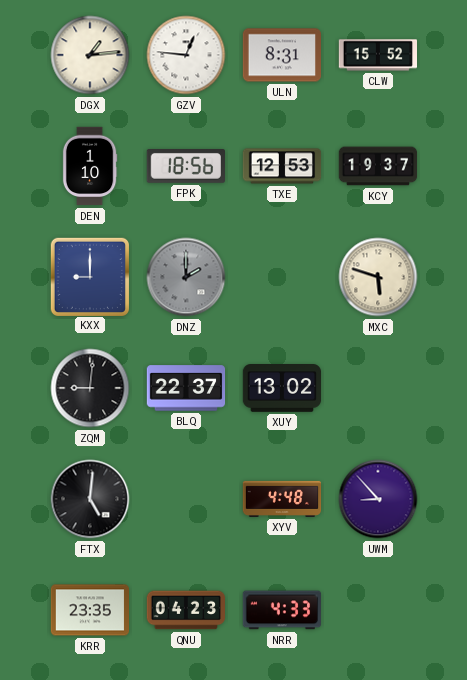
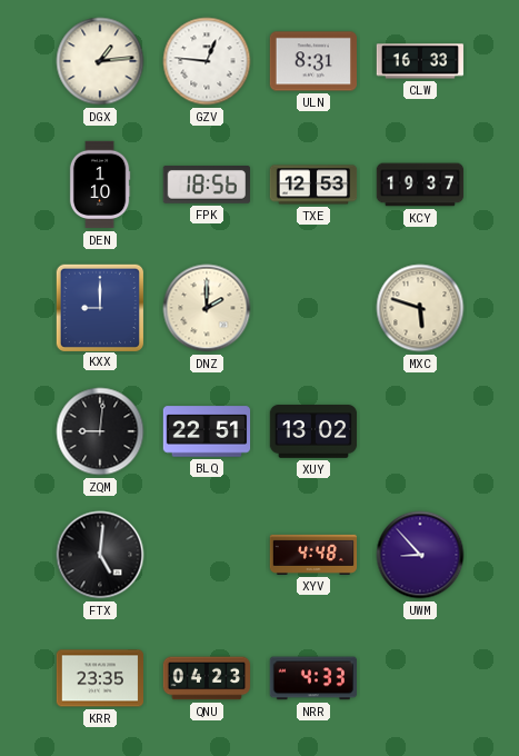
CLW: 15:52 -> 16:33 (420, 61)
DNZ dial: grey -> cream (207, 308)
BLQ: 22:37 -> 22:51 (207, 431)
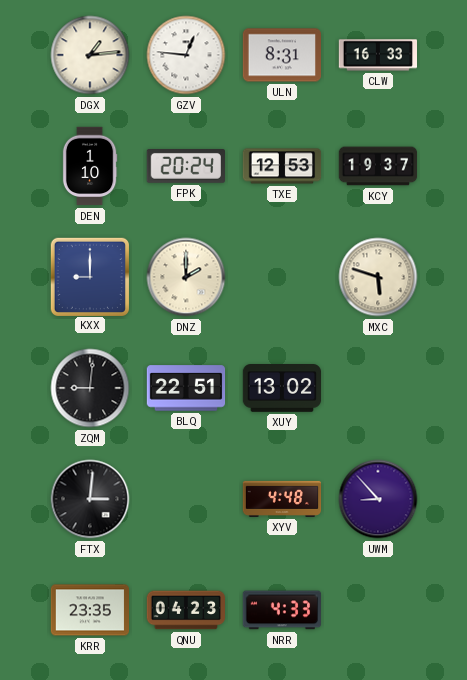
FPK: 18:56 -> 20:24 (185, 167)
FTX: 5:01 -> 3:01 (90, 499)
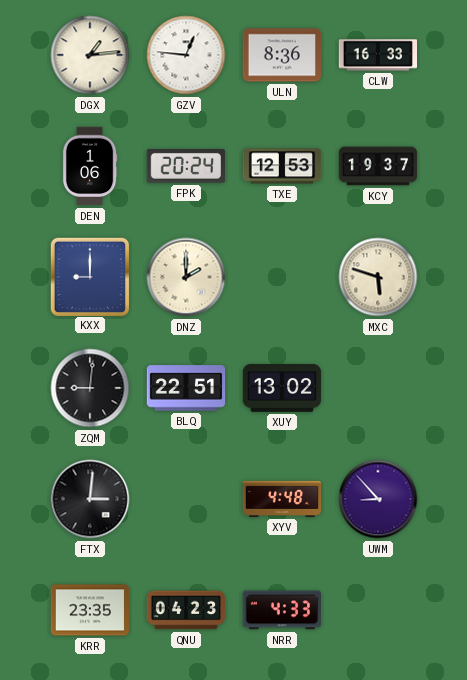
ULN: 8:31 -> 8:36 (281, 55)
DEN: 1:10 -> 1:06 (90, 166)
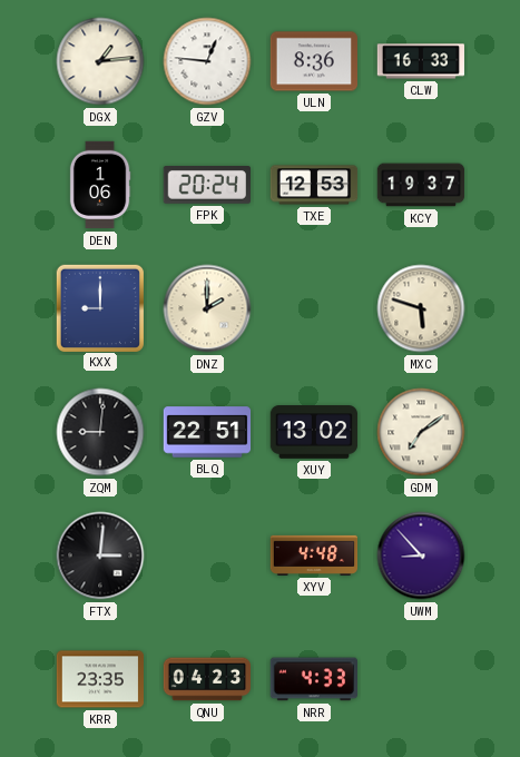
GDM: none -> 7:09 (421, 432)
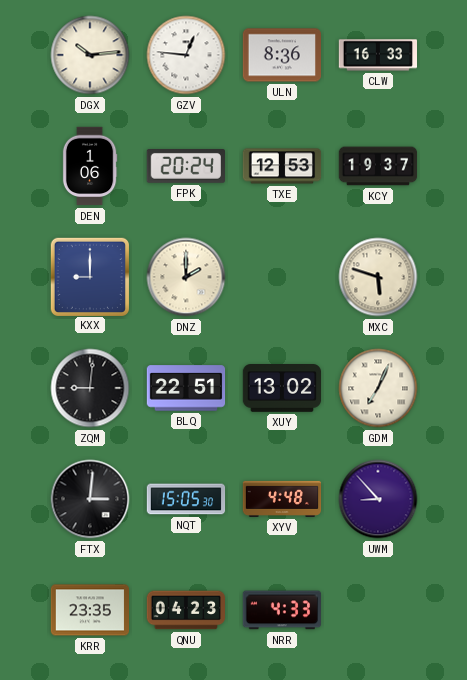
DGX: 1:14 -> 10:14 (90, 55)
GDM: 7:09 -> 7:04 (378, 388)
NQT: none -> 15:05 (186, 499)
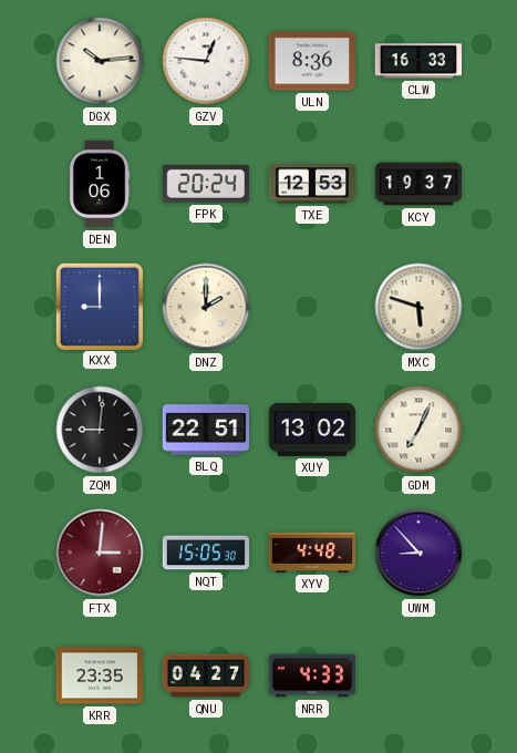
FTX dial: black -> burgundy (100, 553)
QNU: 04:23 -> 04:27 (206, 675)
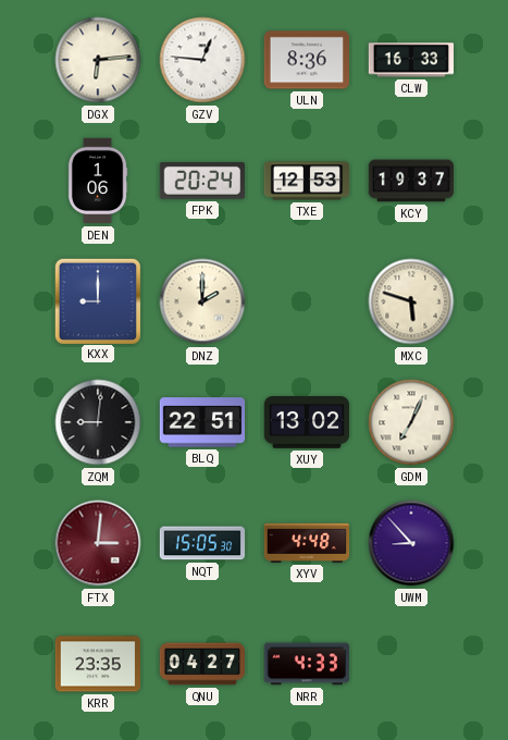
DGX: 10:14 -> 6:14 (98, 60)
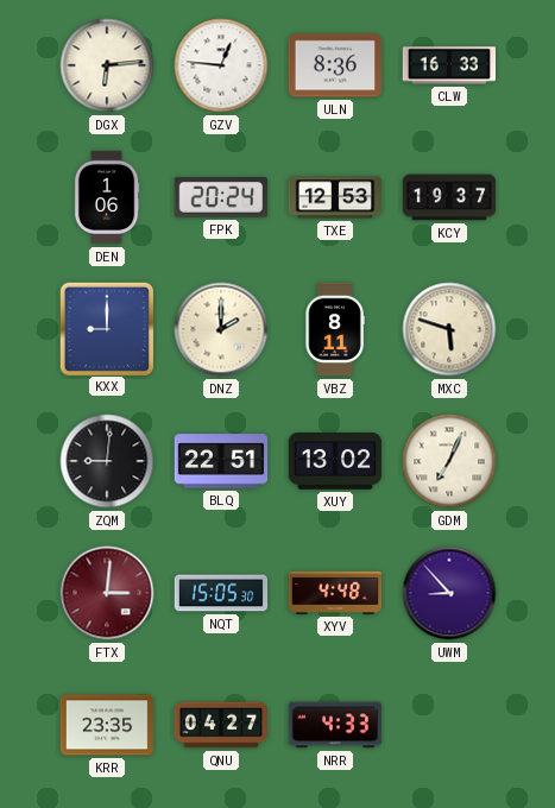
VBZ: none -> 8:11 (335, 329)
